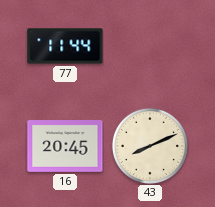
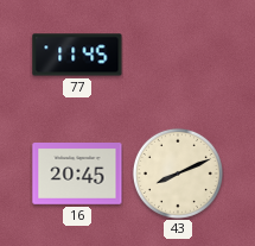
77: 11:44 -> 11:45 (77, 55)
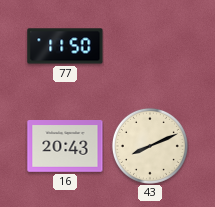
77: 11:45 -> 11:50 (65, 46)
16: 20:45 -> 20:43 (65, 147)
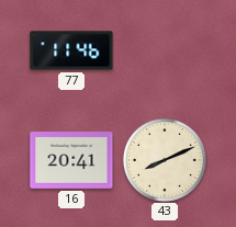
77: 11:50 -> 11:46 (71, 50)
16: 20:43 -> 20:41 (71, 161)
